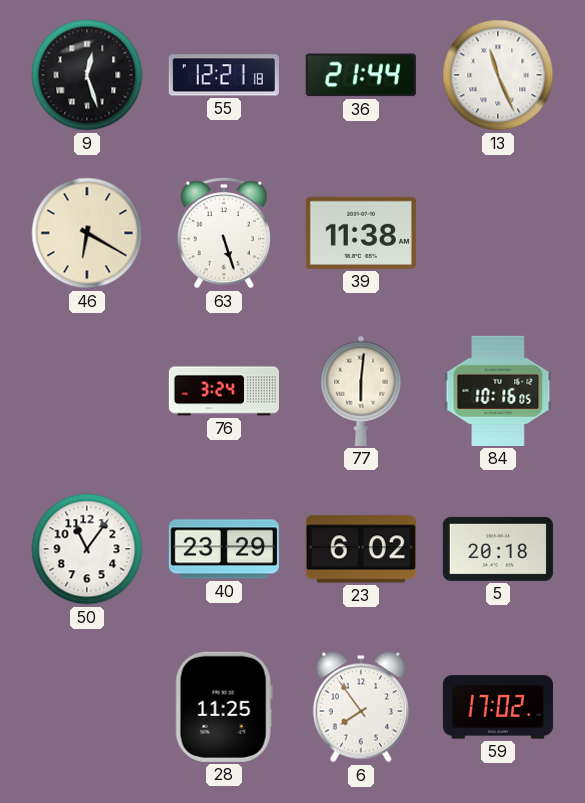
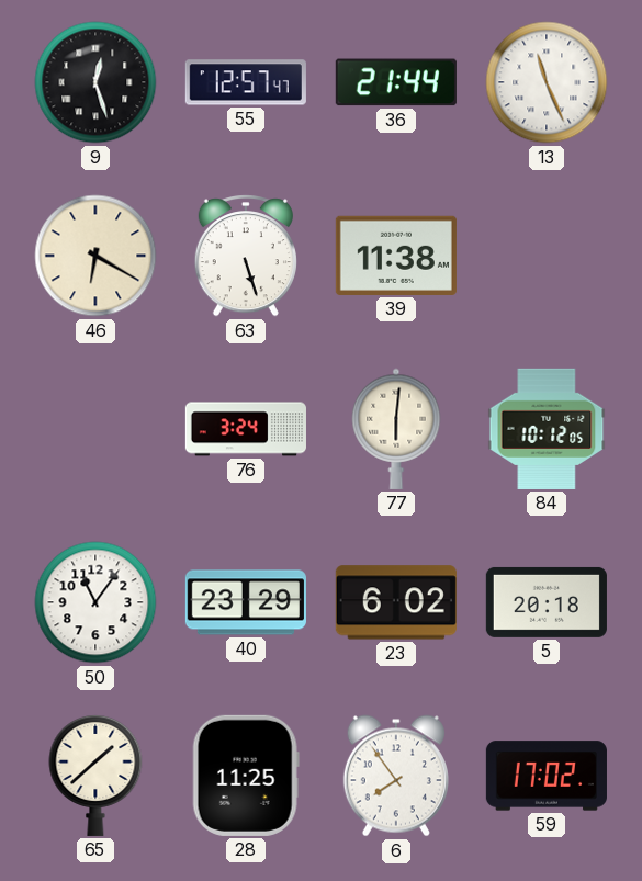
55: 12:21 -> 12:57 (246, 82)
84: 10:16 -> 10:12 (547, 429)
65: none -> 1:38 (95, 775)
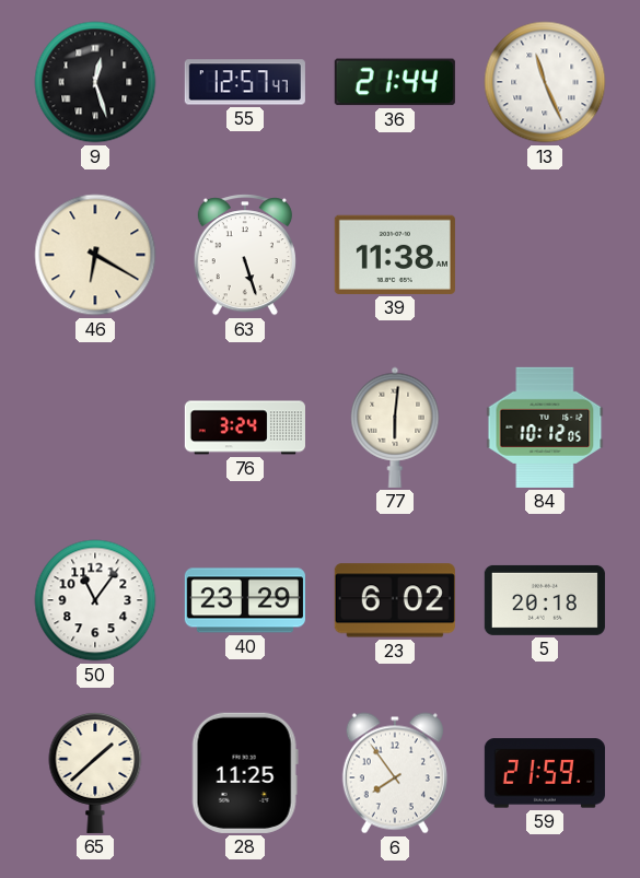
59: 17:02 -> 21:59 (545, 773)
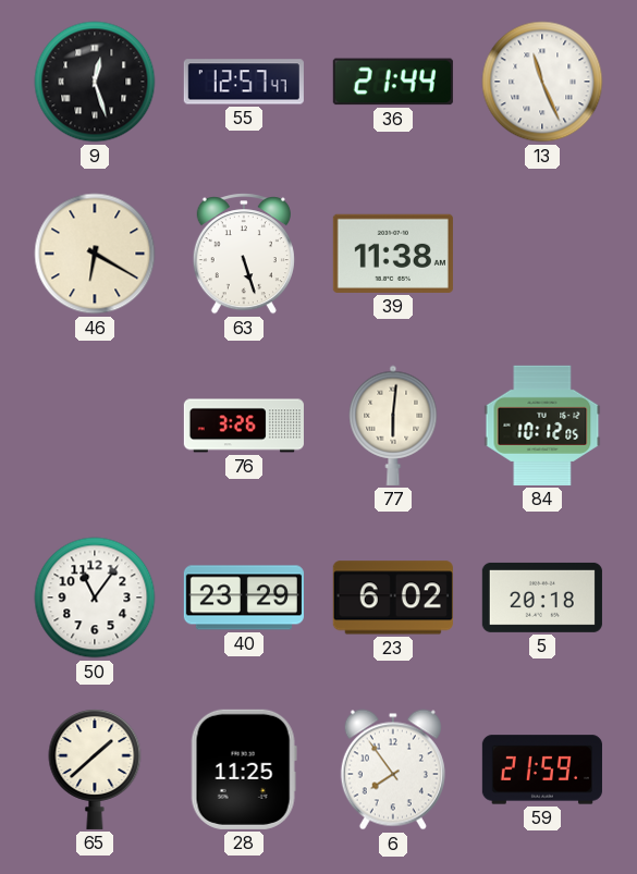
76: 3:24 -> 3:26 (244, 426)
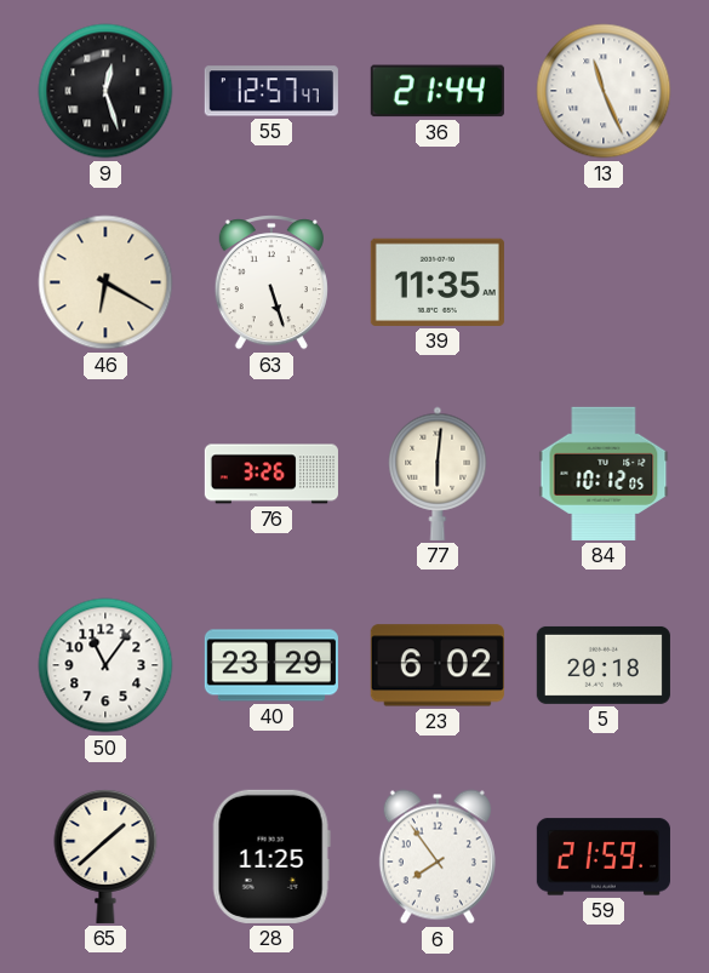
39: 11:38 -> 11:35 (438, 282)
